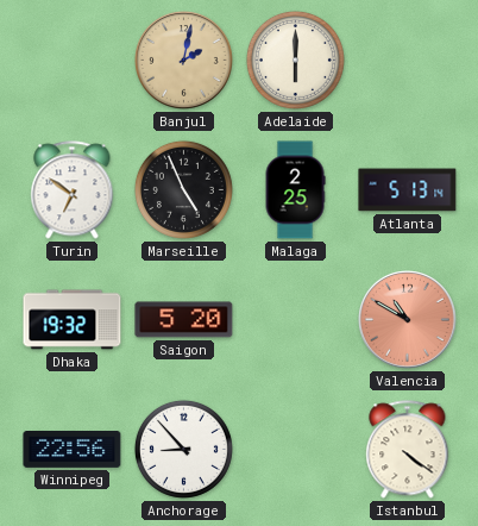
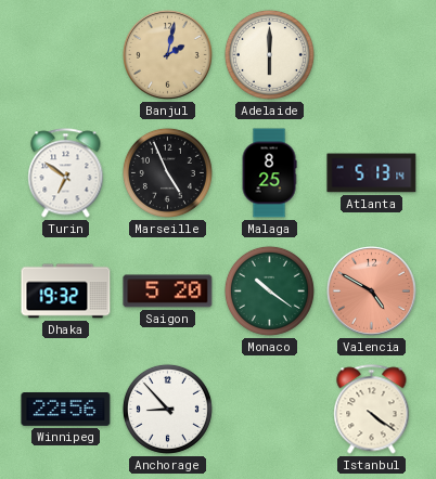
Malaga: 2:25 -> 8:25 (269, 173)
Monaco: none -> 10:21 (269, 290)
Valencia: 10:50 -> 4:50 (372, 292)
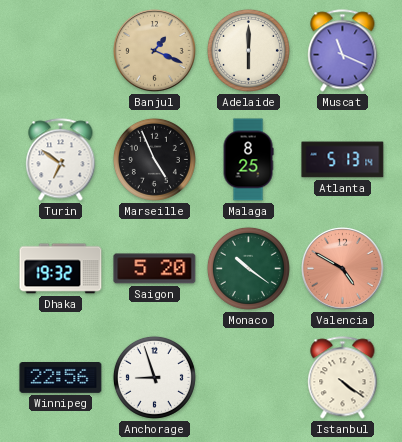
Banjul: 2:02 -> 1:19 (155, 51)
Muscat: none -> 11:19 (343, 51)
Anchorage: 8:53 -> 8:57 (154, 377)
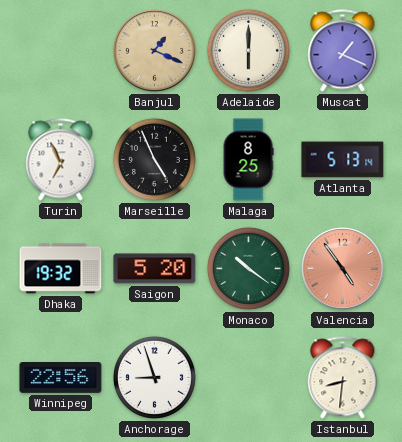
Muscat: 11:19 -> 1:19 (343, 51)
Turin: 6:51 -> 6:56 (61, 160)
Valencia: 4:50 -> 4:54 (343, 269)
Istanbul: 4:21 -> 8:31 (343, 378)
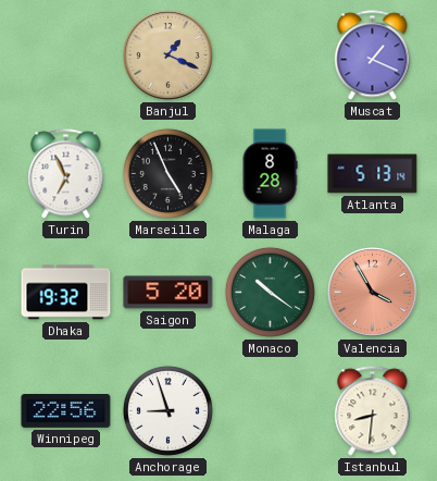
Adelaide: 6:00 -> none (248, 50)
Malaga: 8:25 -> 8:28 (270, 174)
Valencia: 4:54 -> 3:55 (373, 293)
